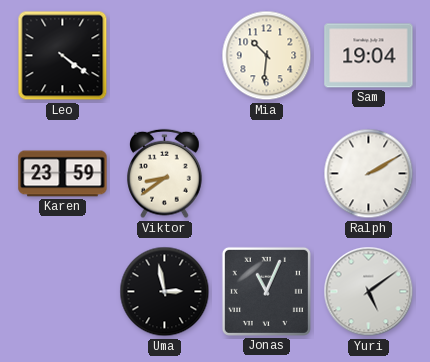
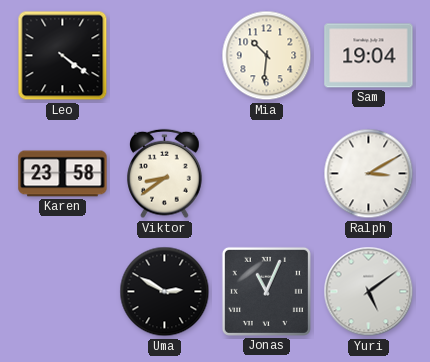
Karen: 23:59 -> 23:58 (63, 174)
Ralph: 2:10 -> 3:10 (369, 174)
Uma: 2:58 -> 2:50 (165, 292)
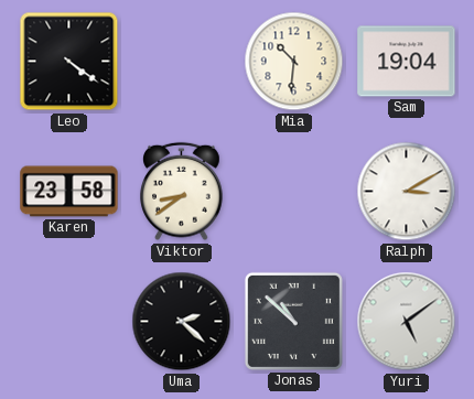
Uma: 2:50 -> 2:22 (182, 322)
Jonas: 11:04 -> 10:52 (293, 321)
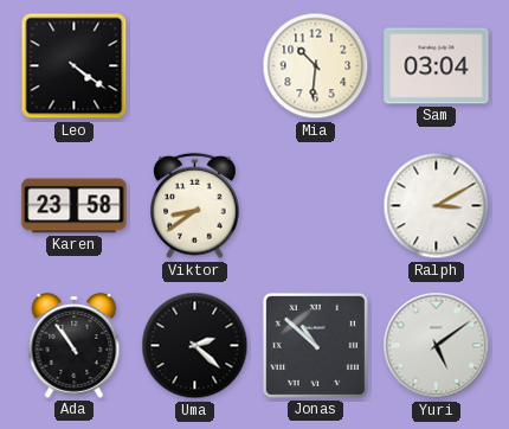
Sam: 19:04 -> 03:04 (437, 66)
Ada: none -> 10:54 (75, 345)
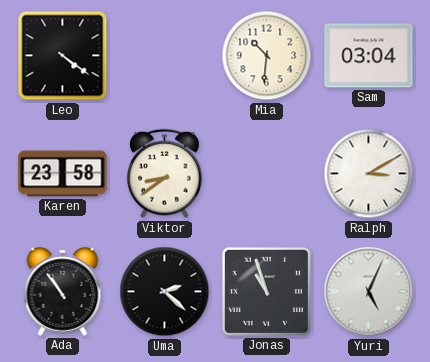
Jonas: 10:52 -> 10:57 (266, 291)
Yuri: 5:09 -> 5:04 (369, 292)
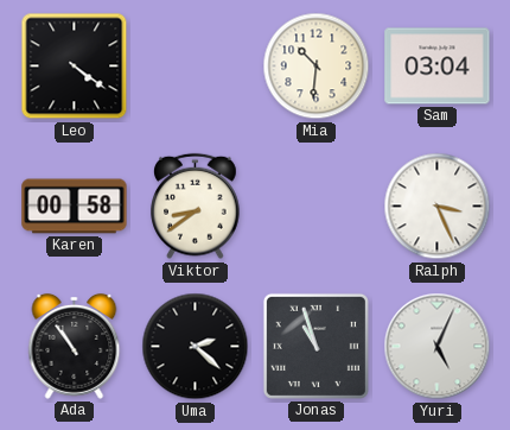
Karen: 23:58 -> 00:58 (75, 207)
Ralph: 3:10 -> 3:26 (438, 207)
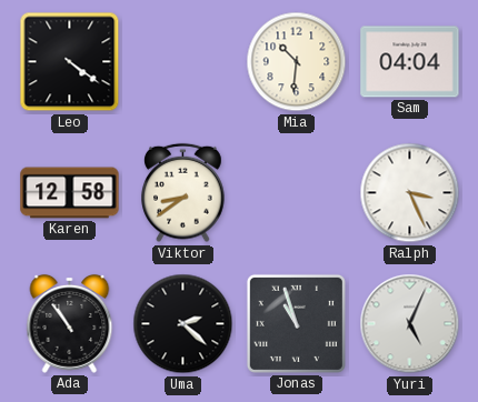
Sam: 03:04 -> 04:04 (410, 62)
Karen: 00:58 -> 12:58 (70, 193)
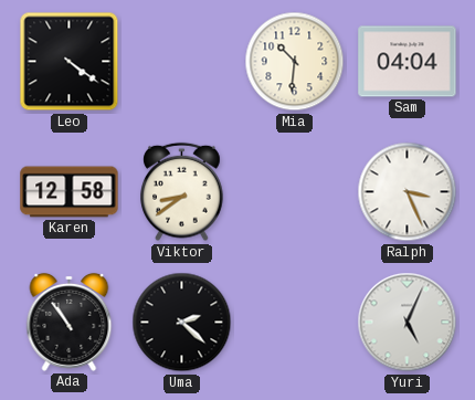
Jonas: 10:57 -> none (296, 323)
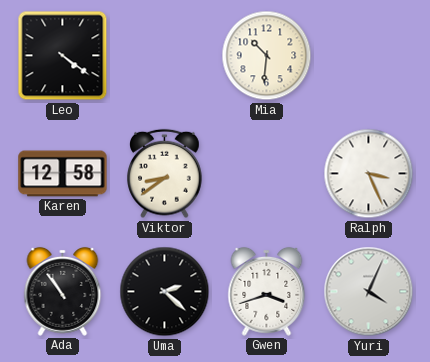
Sam: 04:04 -> none (408, 62)
Gwen: none -> 3:42 (267, 291)
Yuri: 5:04 -> 4:04 (369, 292)
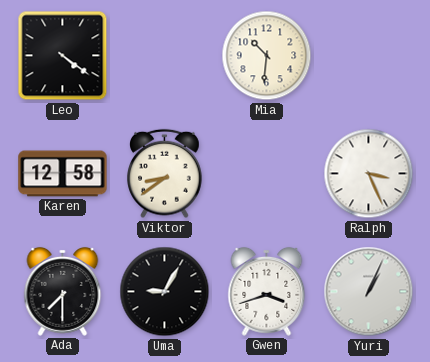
Ada: 10:54 -> 7:30 (63, 291)
Uma: 2:22 -> 9:05 (165, 292)
Yuri: 4:04 -> 1:04 (369, 292)
